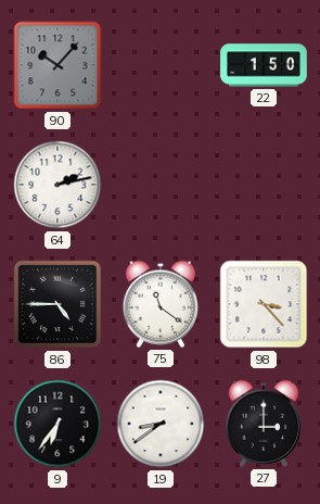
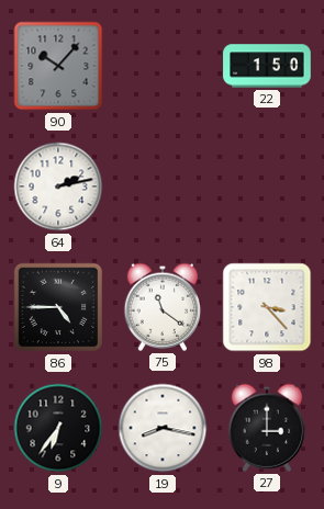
19: 8:39 -> 8:17 (163, 428)
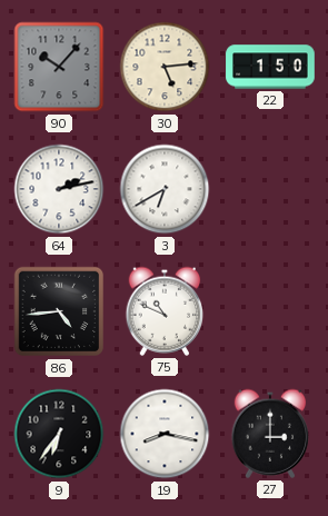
30: none -> 5:14 (165, 67)
3: none -> 6:40 (165, 189)
86: 4:45 -> 4:44 (59, 311)
75: 11:21 -> 10:49 (165, 311)
98: 3:23 -> none (267, 307)
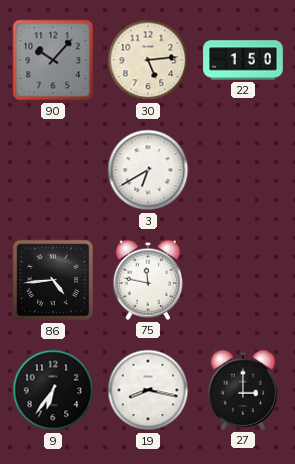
64: 2:13 -> none (59, 189)
75: 10:49 -> 11:47 (148, 280)
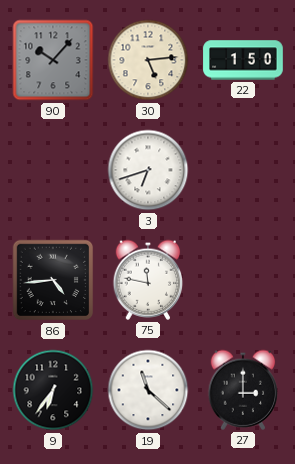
3: 6:40 -> 6:42 (148, 170)
19: 8:17 -> 11:22 (148, 390)
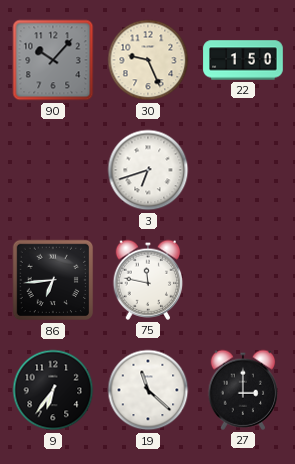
30: 5:14 -> 9:26 (148, 60)
86: 4:44 -> 6:44 (53, 280)
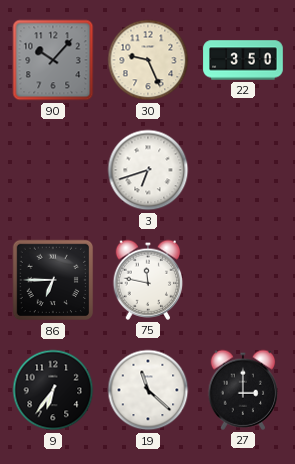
22: 1:50 -> 3:50 (243, 60)
86: 6:44 -> 6:45 (53, 280)
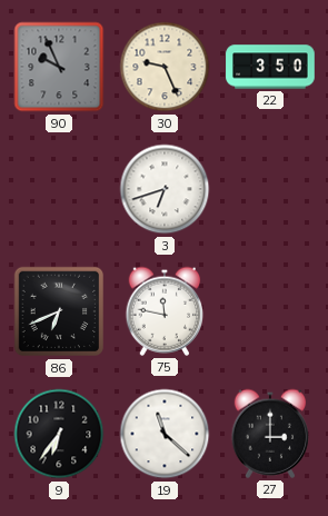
90: 10:07 -> 9:56 (59, 67)
86: 6:45 -> 6:41 (59, 311)
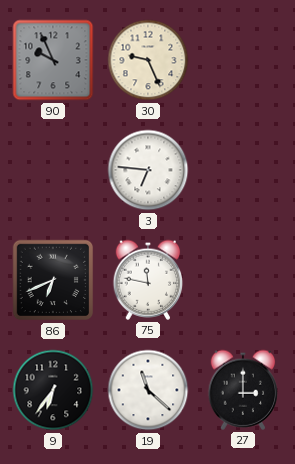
22: 3:50 -> none (270, 67)
3: 6:42 -> 6:46 (148, 170)
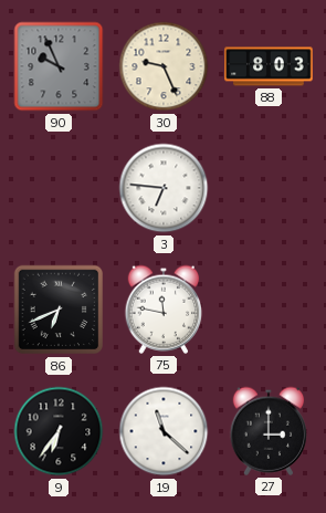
88: none -> 8:03 (269, 66)
